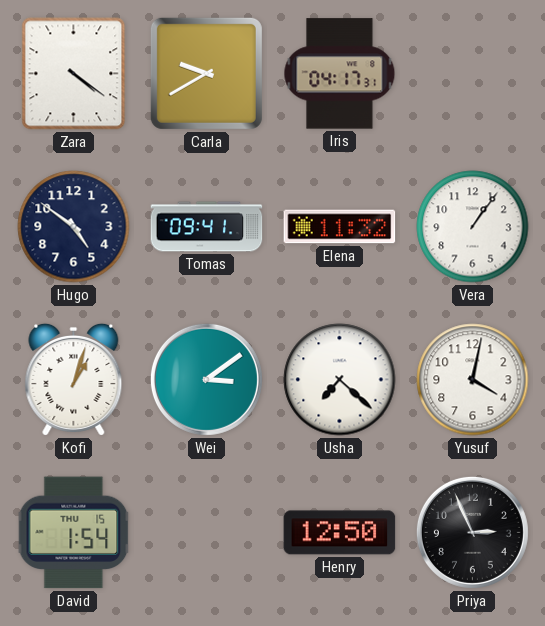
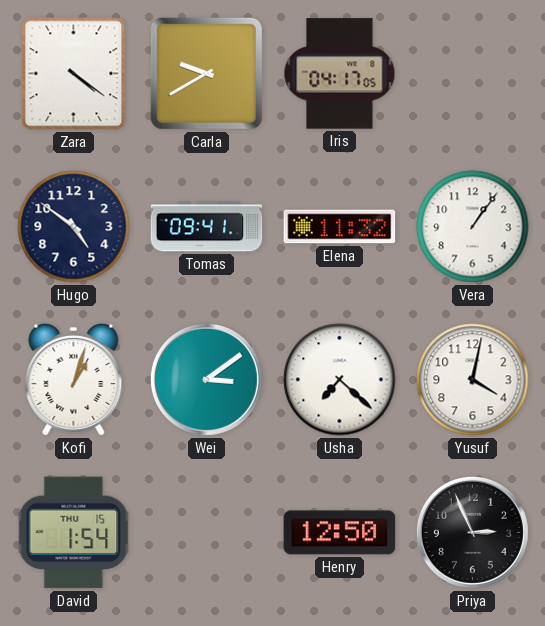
Iris: 04:17:31 -> 04:17:05 (340, 74)
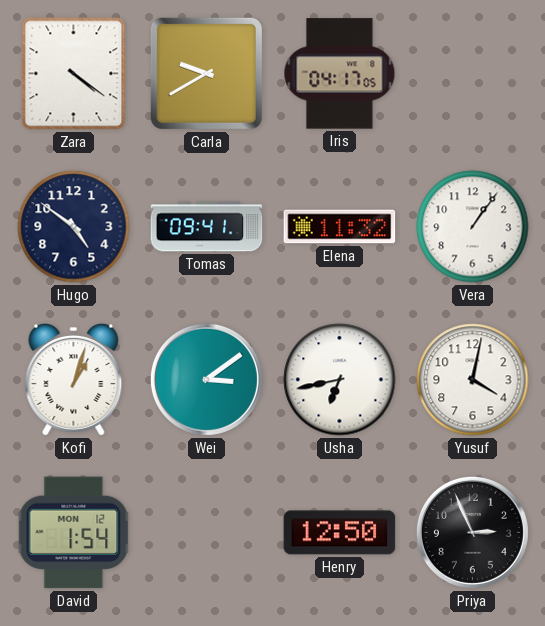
Usha: 7:22 -> 6:43 (340, 380)
David date: THU 15 -> MON 12 (74, 533)
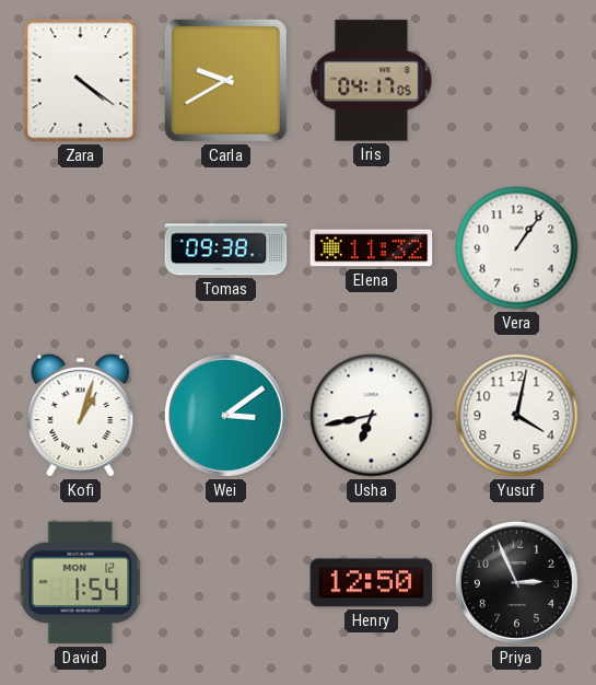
Hugo: 4:51 -> none (74, 227)
Tomas: 09:41 -> 09:38 (226, 248)
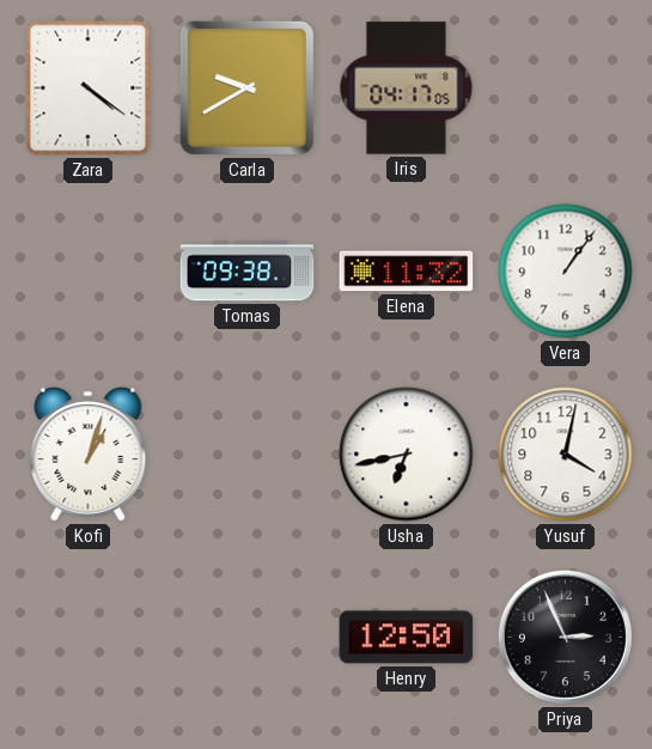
Wei: 3:09 -> none (225, 415)
David: 1:54 -> none (81, 583)
